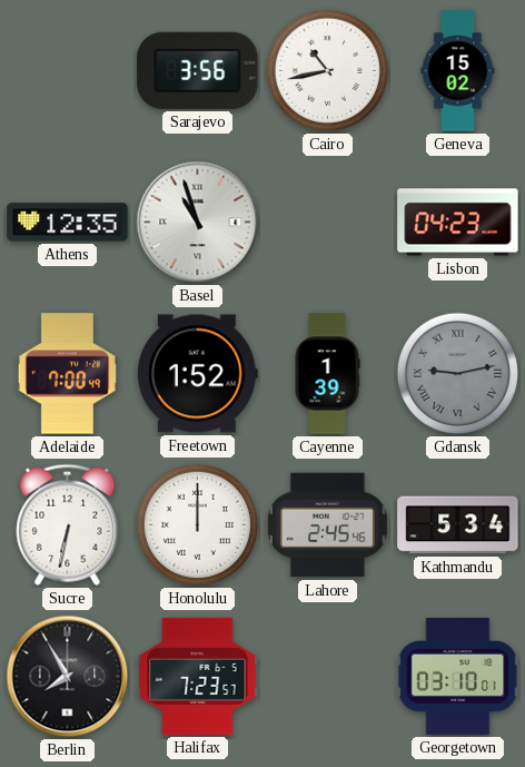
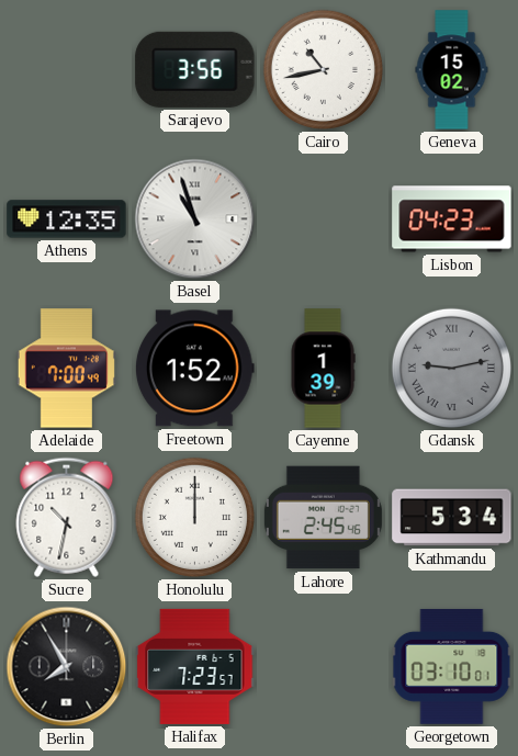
Sucre: 6:32 -> 10:32 (67, 517)
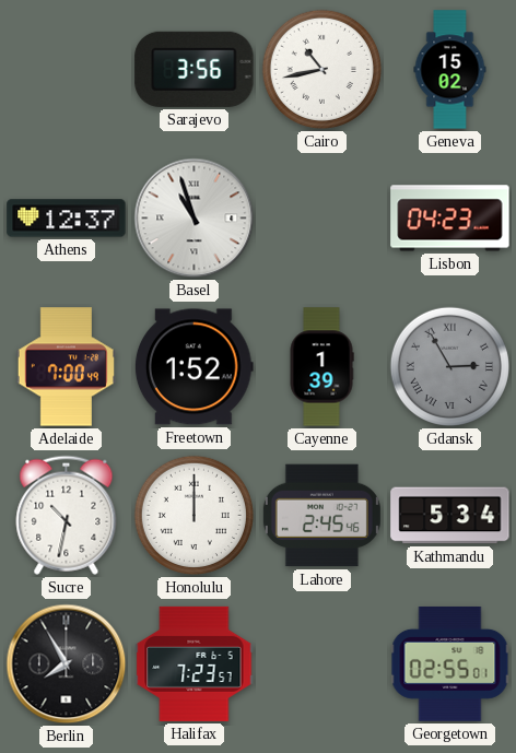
Athens: 12:35 -> 12:37 (67, 219)
Gdansk: 9:13 -> 2:55 (449, 366)
Georgetown: 03:10 -> 02:55 (450, 663)
